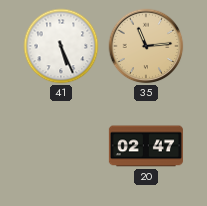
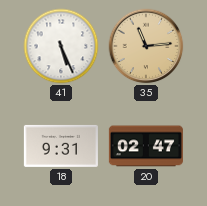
18: none -> 9:31 (61, 146)
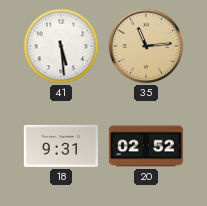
41: 5:26 -> 5:29 (61, 46)
20: 02:47 -> 02:52 (146, 146)
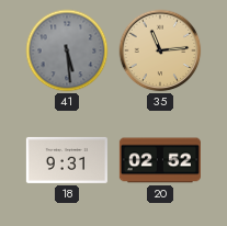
41 dial: white -> grey (67, 50)
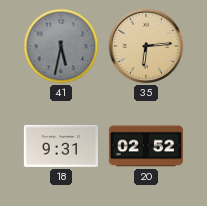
41: 5:29 -> 5:32 (61, 46)
35: 11:14 -> 6:14 (146, 46)
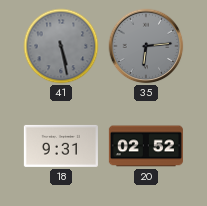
41: 5:32 -> 5:28 (61, 46)
35 dial: champagne -> grey (146, 46)
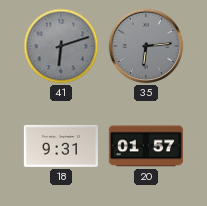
41: 5:28 -> 6:12 (61, 46)
20: 02:52 -> 01:57 (146, 146)
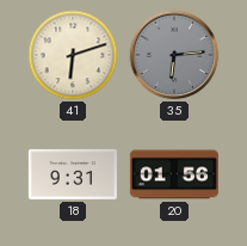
41 dial: grey -> cream (73, 55)
20: 01:57 -> 01:56 (174, 174)
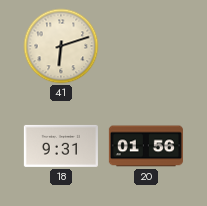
35: 6:14 -> none (174, 55)
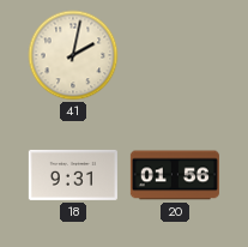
41: 6:12 -> 2:02 (73, 55)
